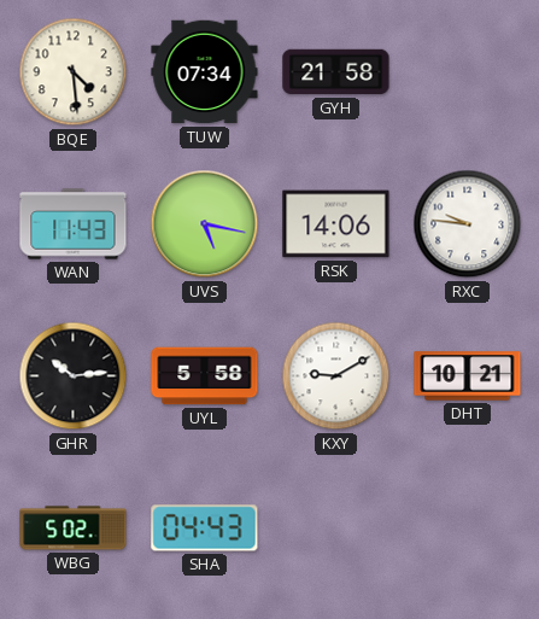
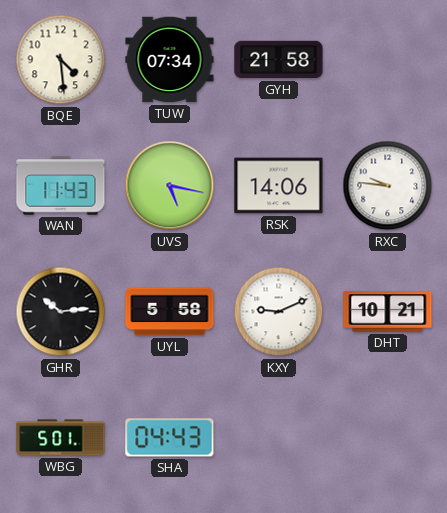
KXY: 9:10 -> 9:11 (279, 312)
WBG: 5:02 -> 5:01 (61, 438)
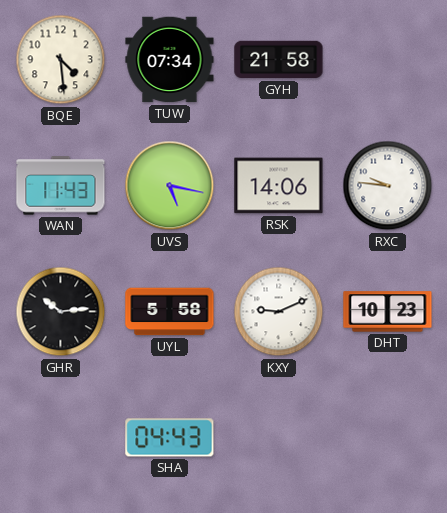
DHT: 10:21 -> 10:23 (388, 312)
WBG: 5:01 -> none (61, 438)
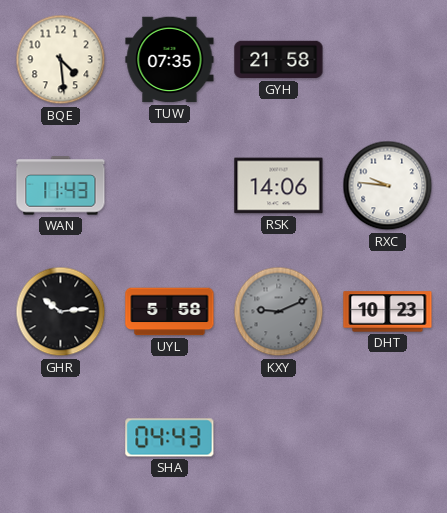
TUW: 07:34 -> 07:35 (170, 60)
UVS: 5:17 -> none (170, 186)
KXY dial: white -> grey (279, 312)
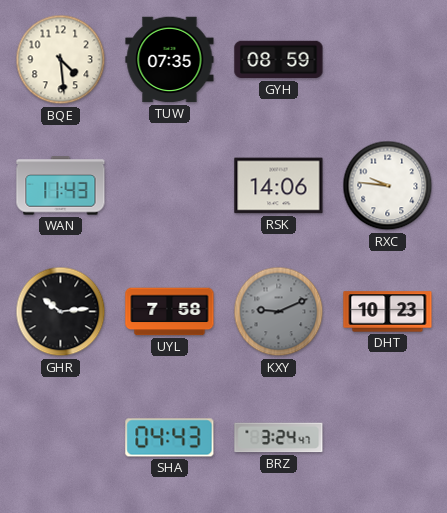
GYH: 21:58 -> 08:59 (279, 60)
UYL: 5:58 -> 7:58 (170, 312)
BRZ: none -> 3:24 (279, 438)
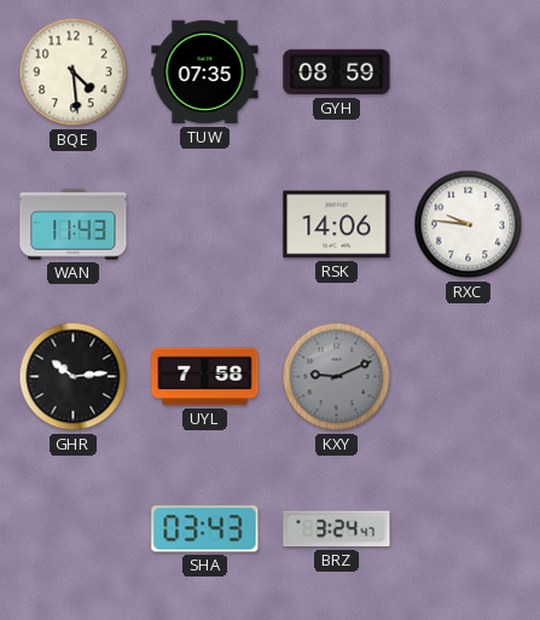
DHT: 10:23 -> none (388, 312)
SHA: 04:43 -> 03:43 (205, 529)
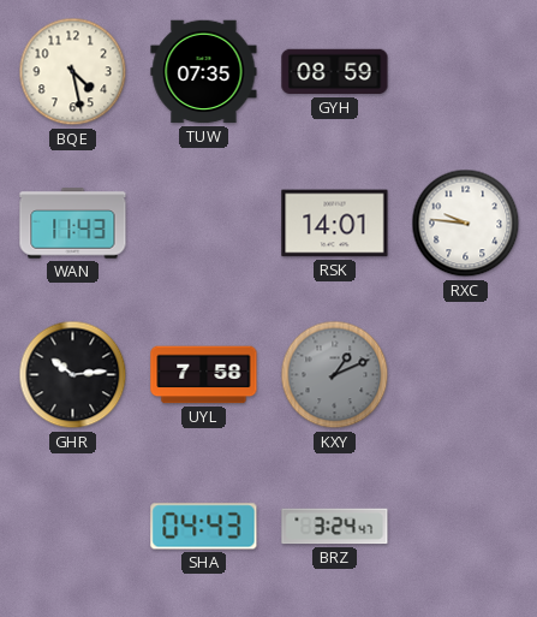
BQE: 4:29 -> 4:28 (73, 72)
RSK: 14:06 -> 14:01 (335, 224)
KXY: 9:11 -> 1:11 (335, 375)
SHA: 03:43 -> 04:43 (204, 527)
